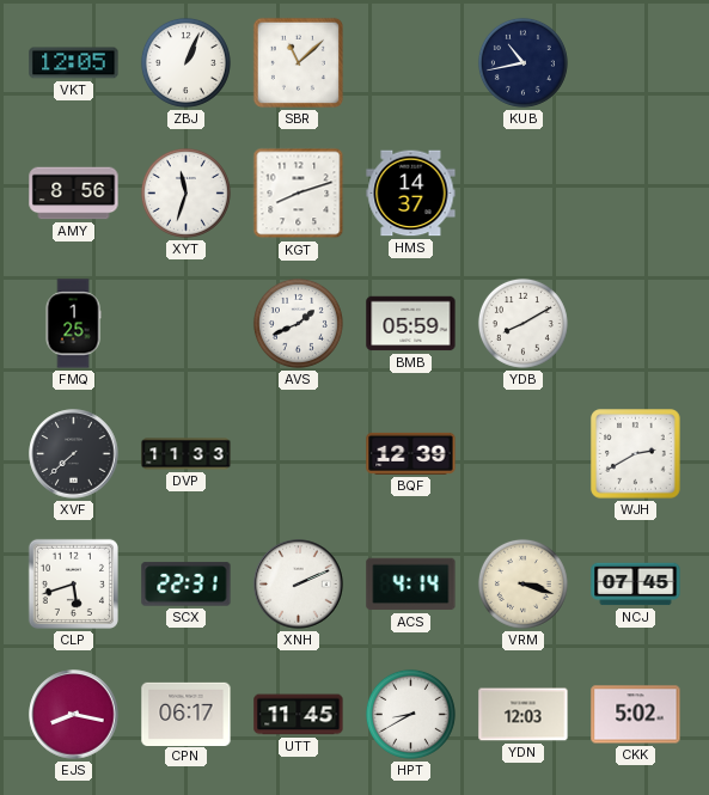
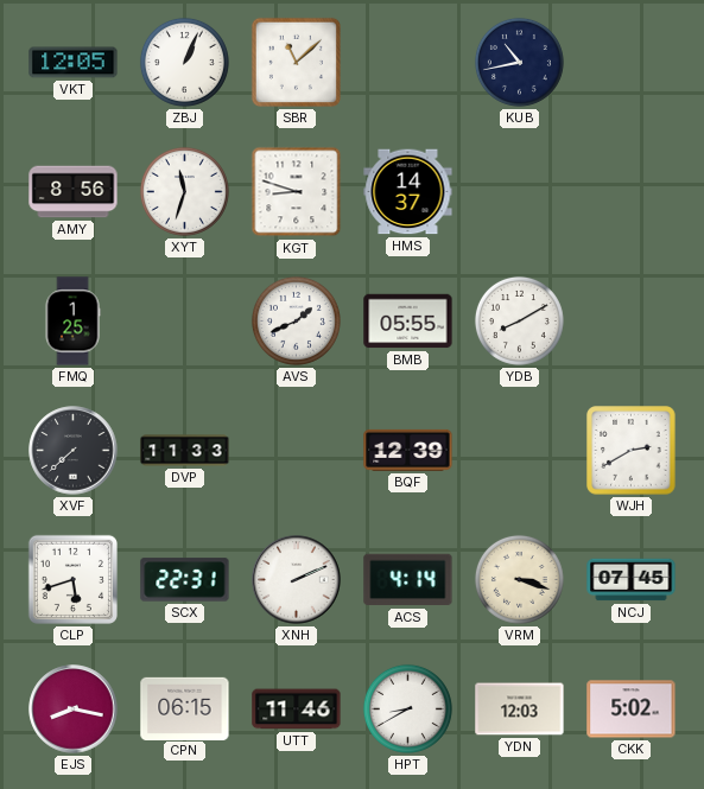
KGT: 8:12 -> 8:48 (297, 192)
BMB: 05:59 -> 05:55 (408, 322)
CPN: 06:17 -> 06:15 (185, 708)
UTT: 11:45 -> 11:46 (297, 710)
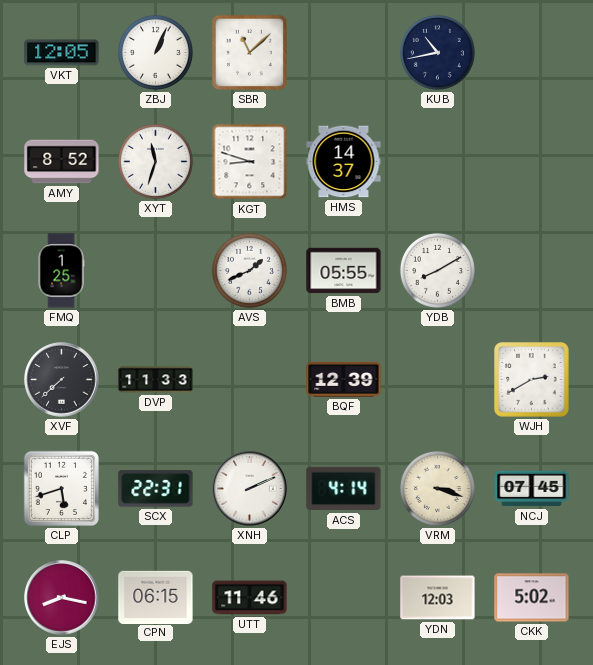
AMY: 8:56 -> 8:52 (62, 162)
HPT: 8:40 -> none (407, 708)
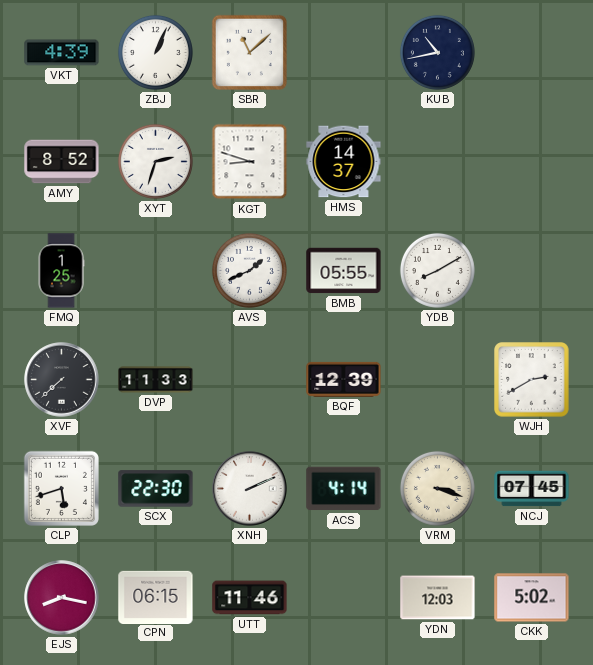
VKT: 12:05 -> 4:39 (62, 53)
XYT: 11:33 -> 2:33 (155, 161)
SCX: 22:31 -> 22:30 (156, 489)
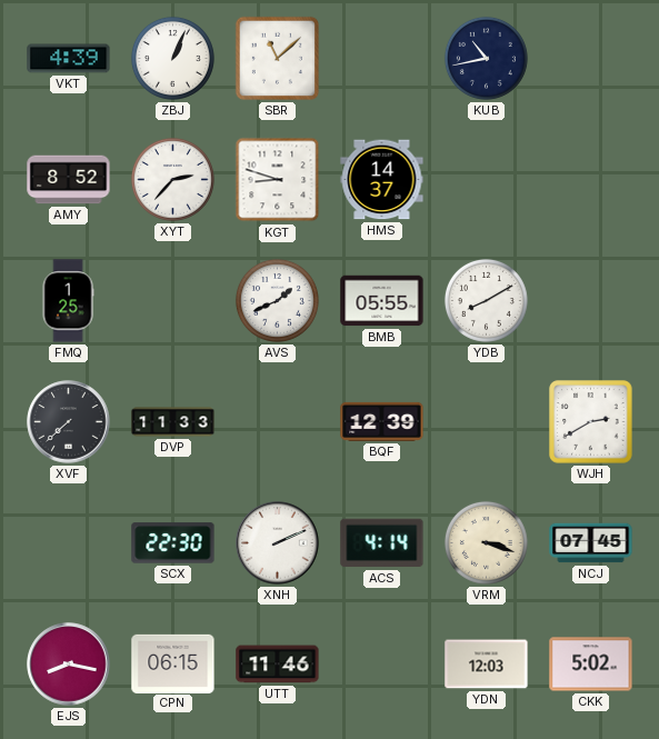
XYT: 2:33 -> 2:37 (172, 179)
CLP: 5:42 -> none (61, 488)
